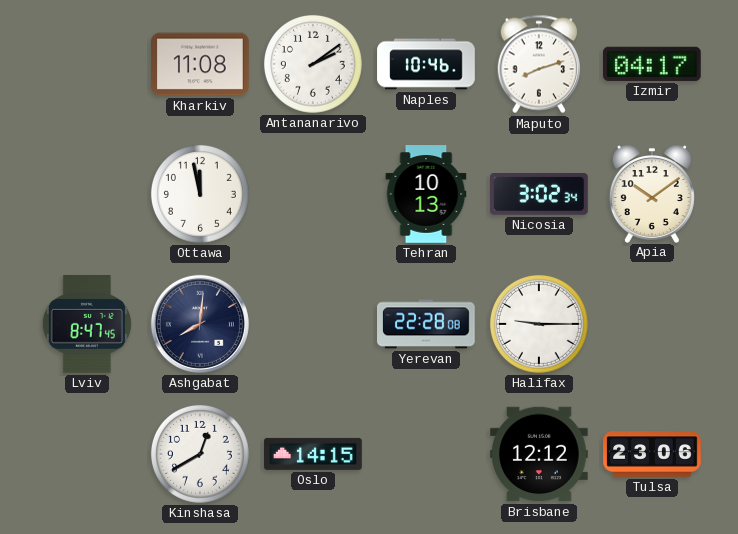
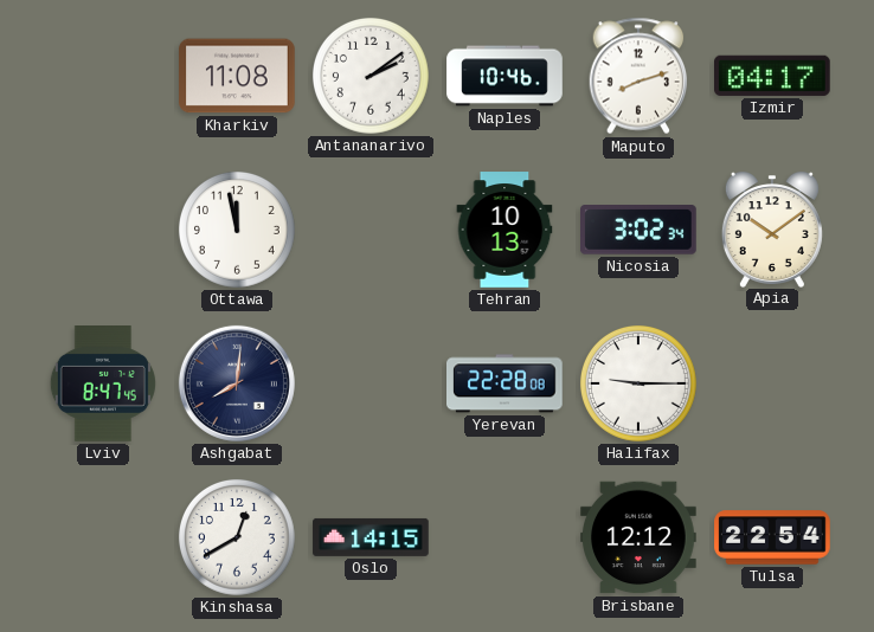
Tulsa: 23:06 -> 22:54 (772, 537)
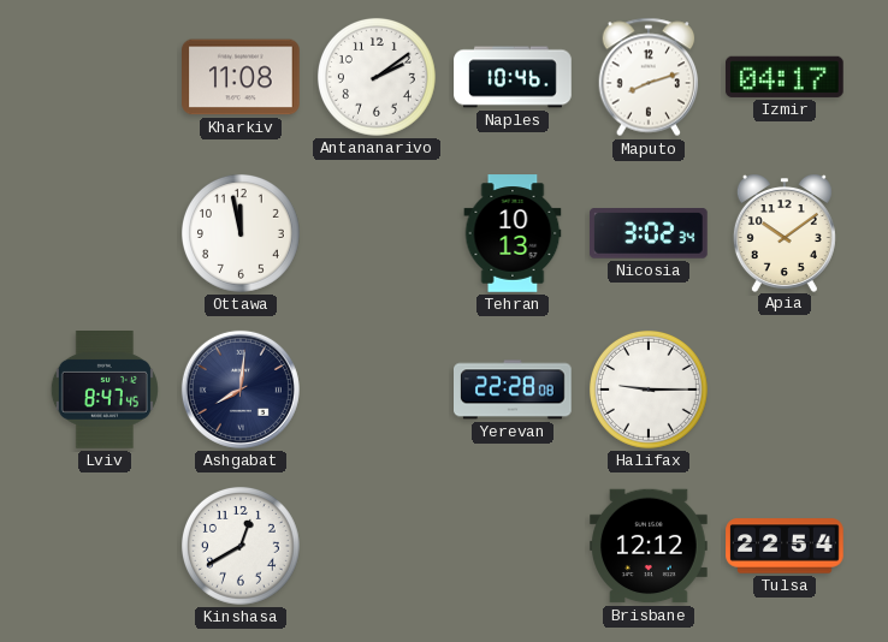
Oslo: 14:15 -> none (371, 537)
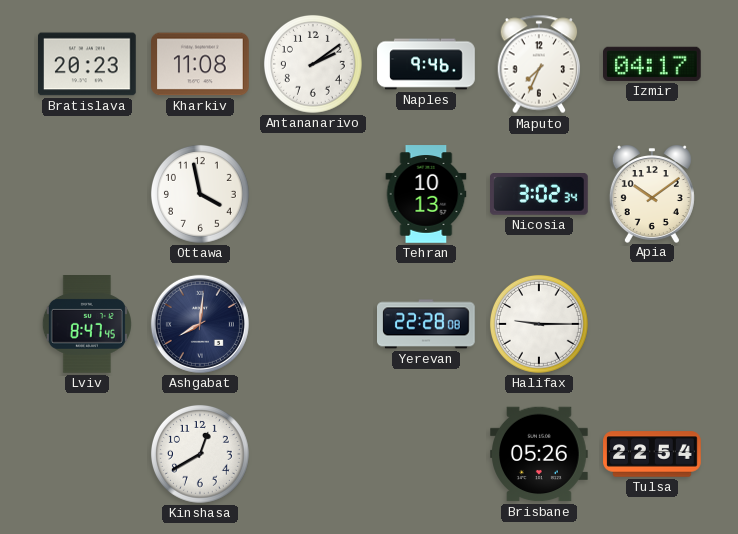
Bratislava: none -> 20:23 (88, 64)
Naples: 10:46 -> 9:46 (426, 64)
Maputo: 8:12 -> 7:34 (539, 64)
Ottawa: 11:58 -> 3:58 (200, 194)
Brisbane: 12:12 -> 05:26 (539, 454)
